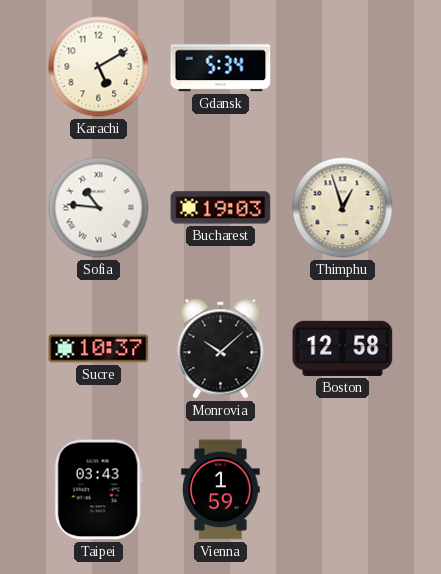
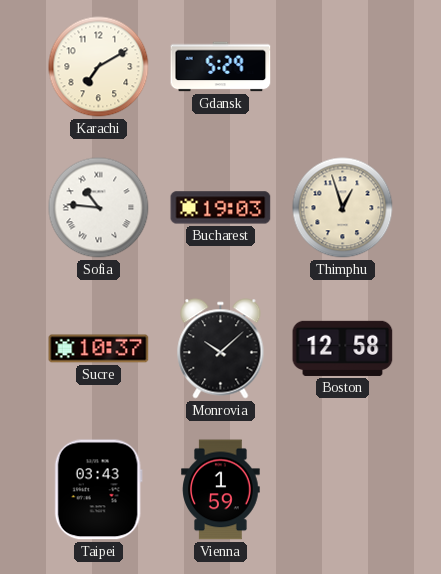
Karachi: 5:10 -> 7:10 (99, 67)
Gdansk: 5:34 -> 5:29 (221, 67)
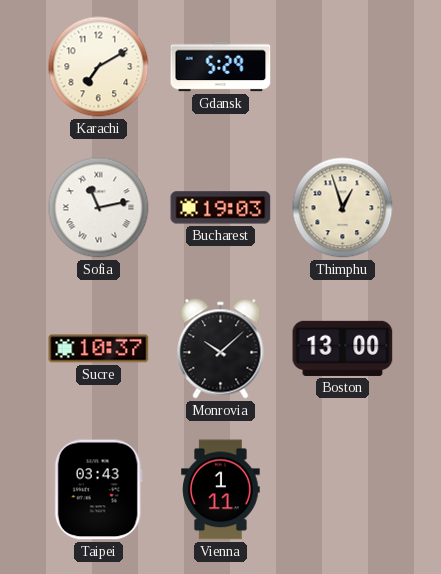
Sofia: 10:46 -> 11:13 (99, 208)
Boston: 12:58 -> 13:00 (343, 348)
Vienna: 1:59 -> 1:11 (221, 490)
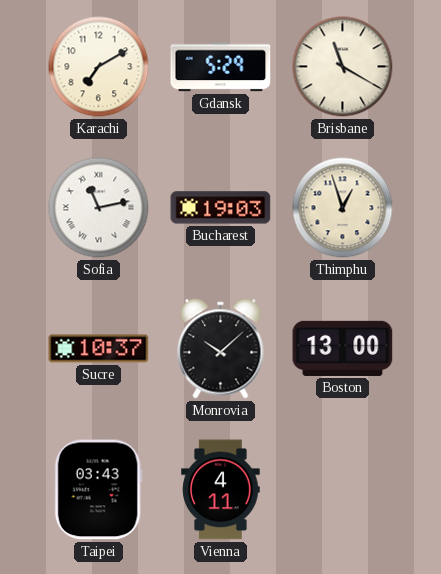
Brisbane: none -> 11:20 (343, 67)
Vienna: 1:11 -> 4:11 (221, 490)
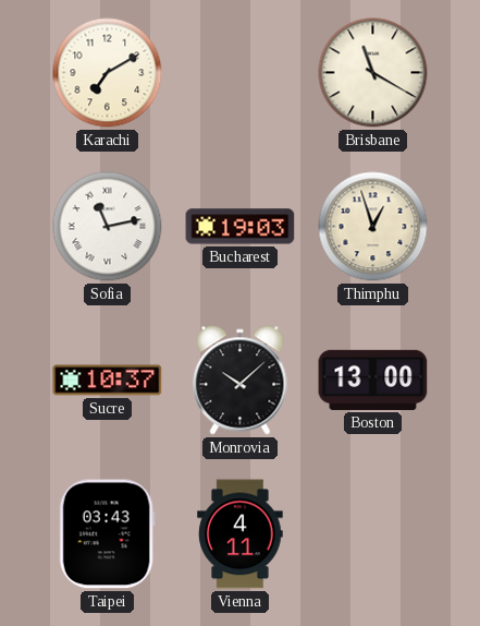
Gdansk: 5:29 -> none (221, 67)
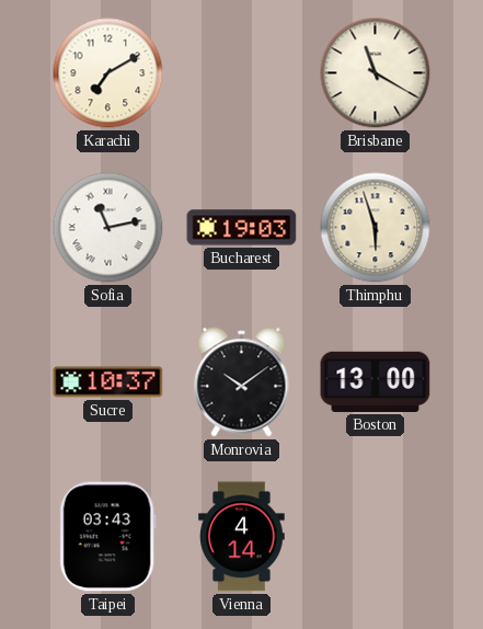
Thimphu: 12:57 -> 5:57 (376, 228)
Monrovia: 10:08 -> 10:09 (242, 382)
Vienna: 4:11 -> 4:14 (242, 537)
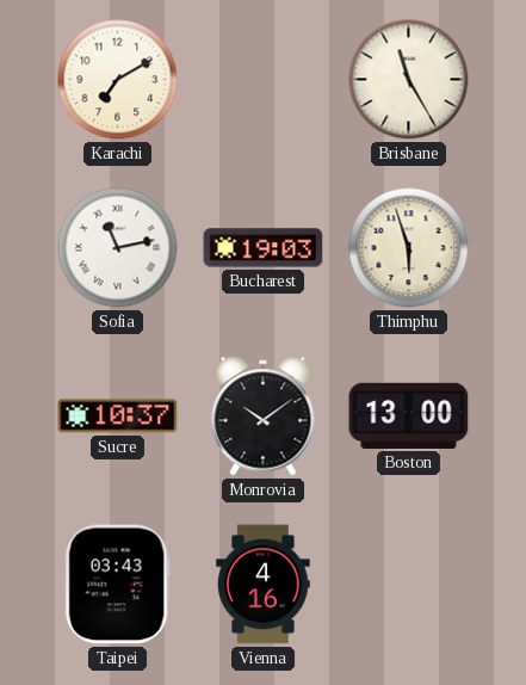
Brisbane: 11:20 -> 11:25 (409, 80)
Vienna: 4:14 -> 4:16 (264, 585)
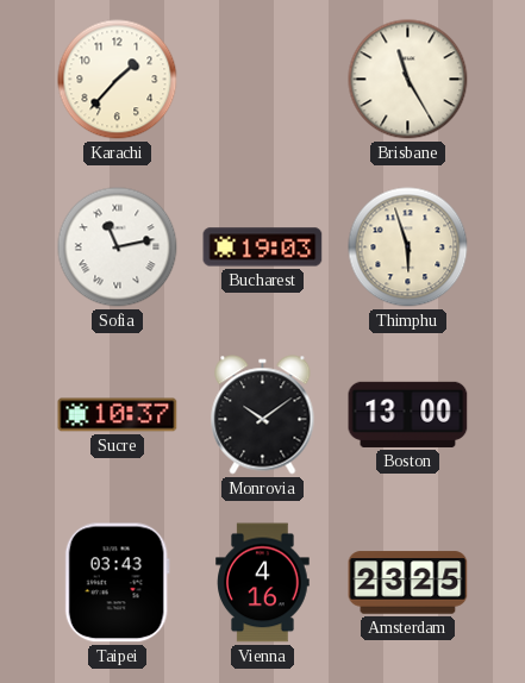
Karachi: 7:10 -> 1:37 (118, 80)
Amsterdam: none -> 23:25 (408, 583)
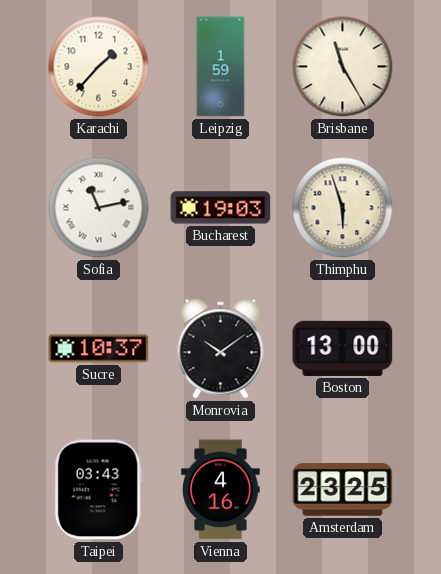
Leipzig: none -> 1:59 (221, 67)
